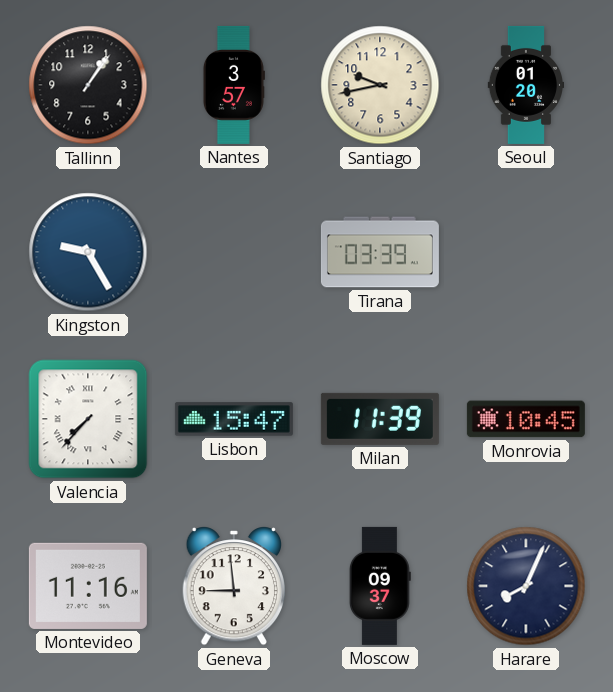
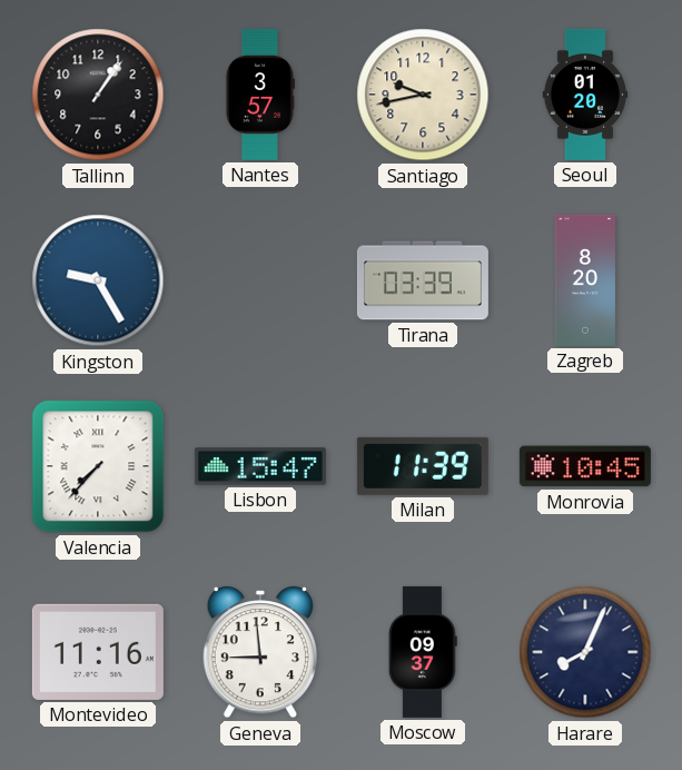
Zagreb: none -> 8:20 (585, 280)
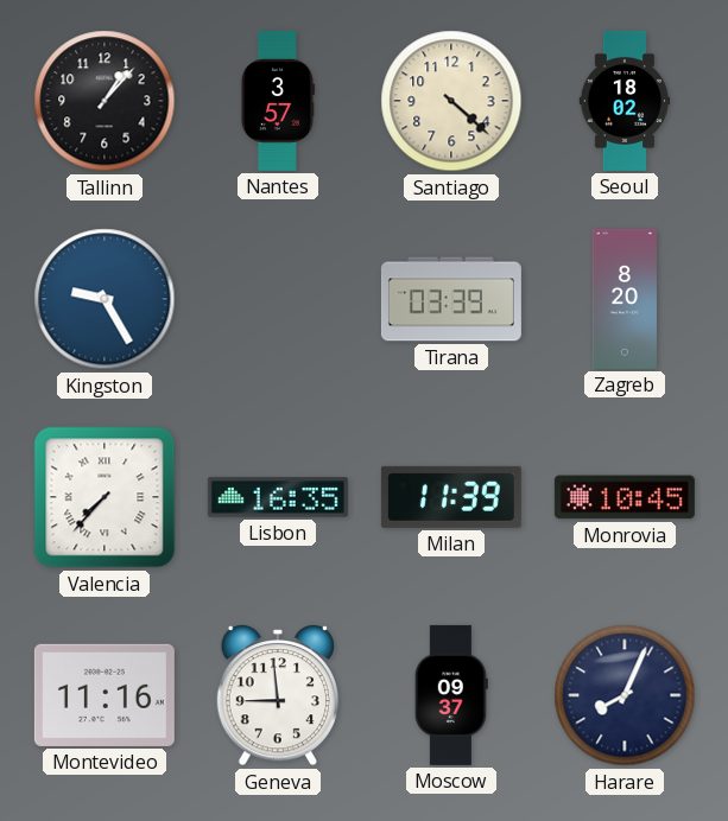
Tallinn: 1:06 -> 1:07 (105, 101)
Santiago: 9:43 -> 4:22 (451, 101)
Seoul: 01:20 -> 18:02 (623, 101)
Lisbon: 15:47 -> 16:35 (278, 497)
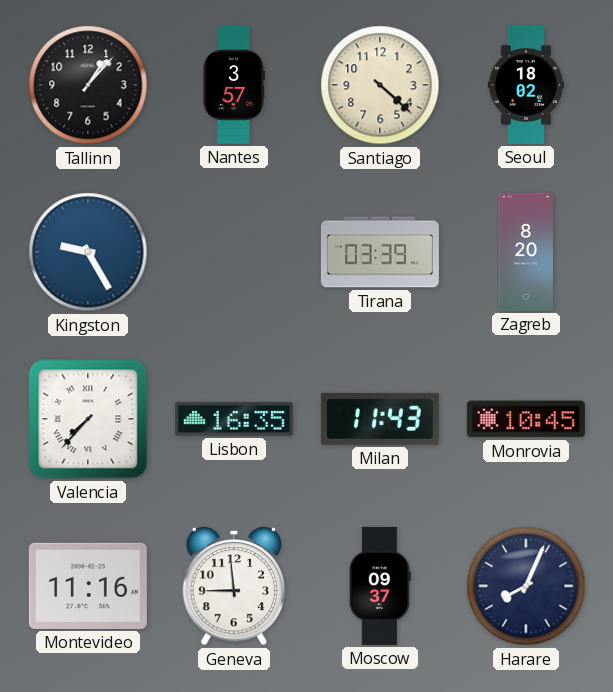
Milan: 11:39 -> 11:43 (380, 419)
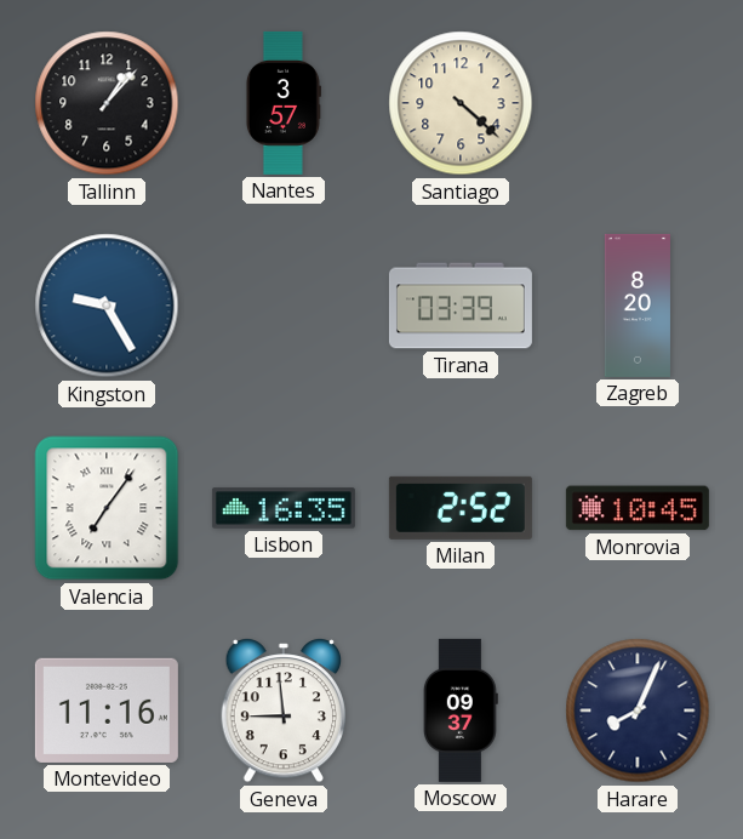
Seoul: 18:02 -> none (525, 85)
Valencia: 7:37 -> 7:06 (107, 508)
Milan: 11:43 -> 2:52 (461, 508)
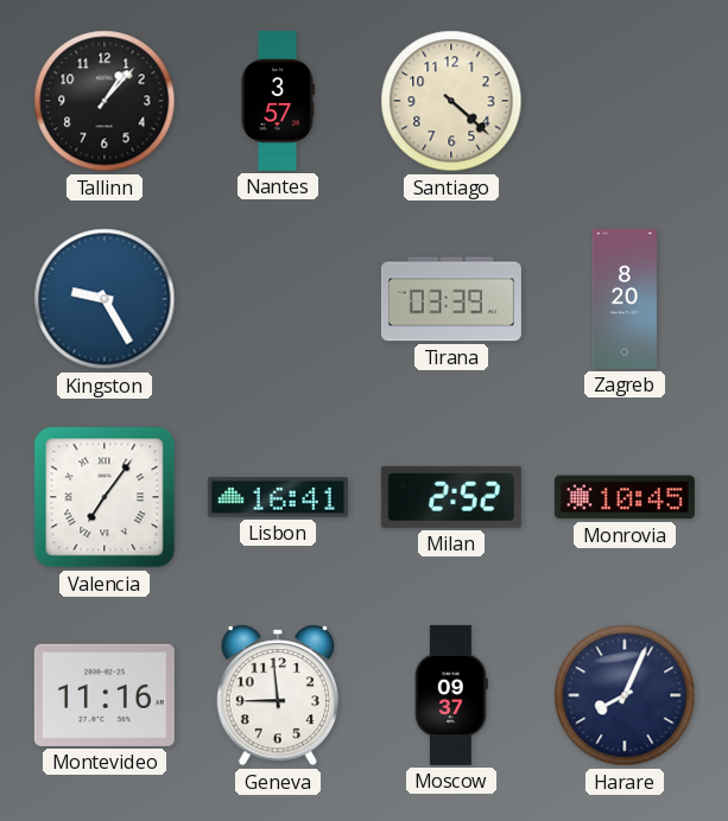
Lisbon: 16:35 -> 16:41 (278, 497)
